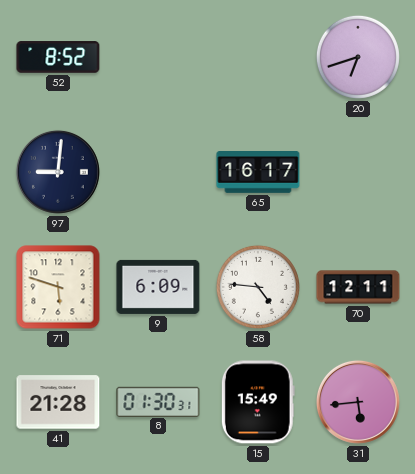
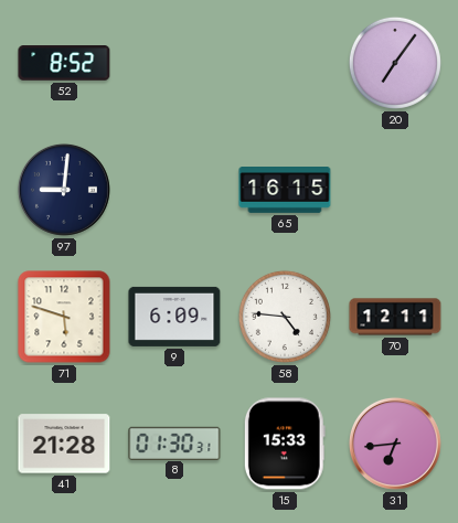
20: 6:42 -> 7:06 (395, 63)
65: 16:17 -> 16:15 (285, 191)
15: 15:49 -> 15:33 (285, 444)
31: 5:44 -> 6:44 (395, 444)
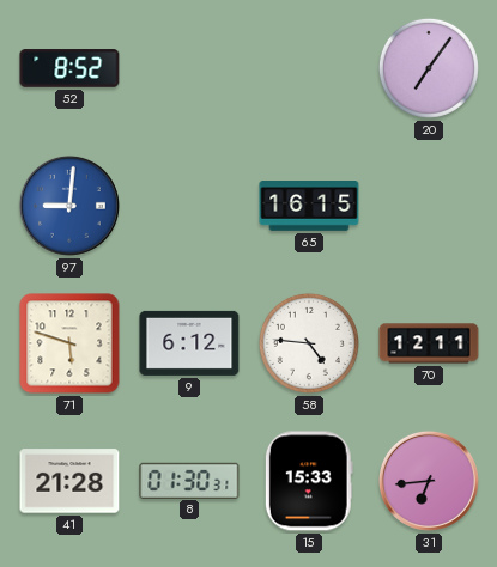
97 dial: navy -> blue (69, 206)
9: 6:09 -> 6:12 (189, 343)
